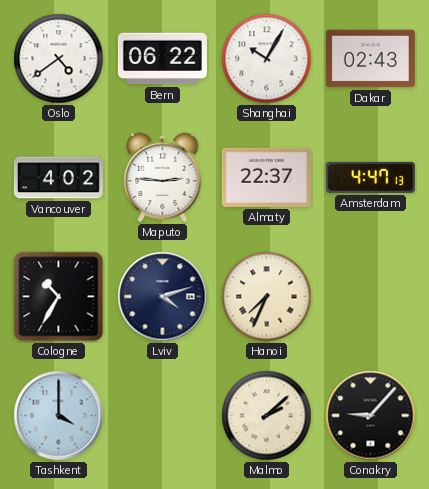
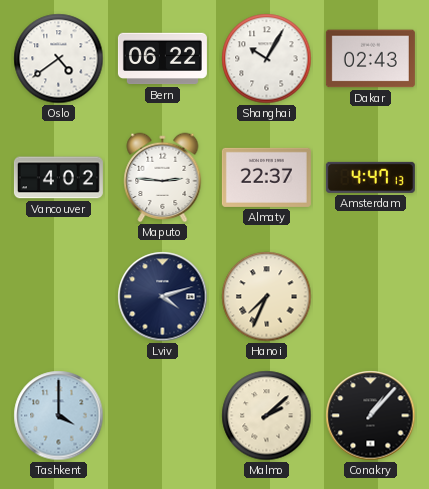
Cologne: 10:35 -> none (59, 297)
Conakry: 9:07 -> 1:07 (371, 416)
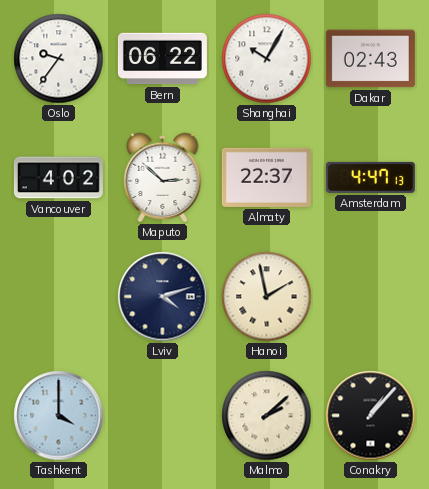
Oslo: 4:39 -> 9:36 (59, 59)
Maputo: 2:46 -> 2:52 (163, 178)
Hanoi: 7:34 -> 1:58 (267, 297)
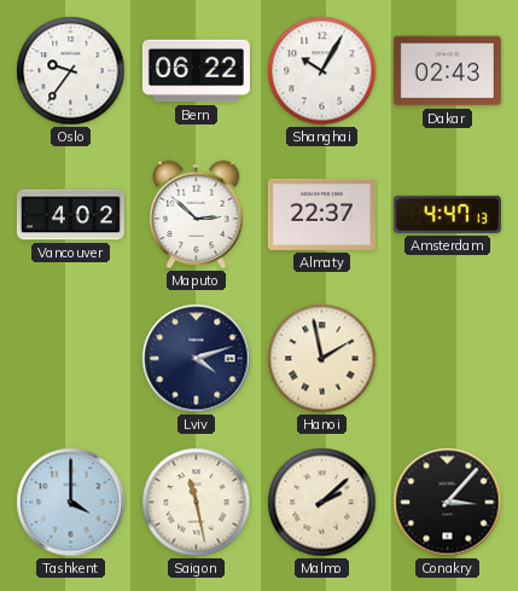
Saigon: none -> 11:28 (197, 503)
Conakry: 1:07 -> 3:07 (448, 503)
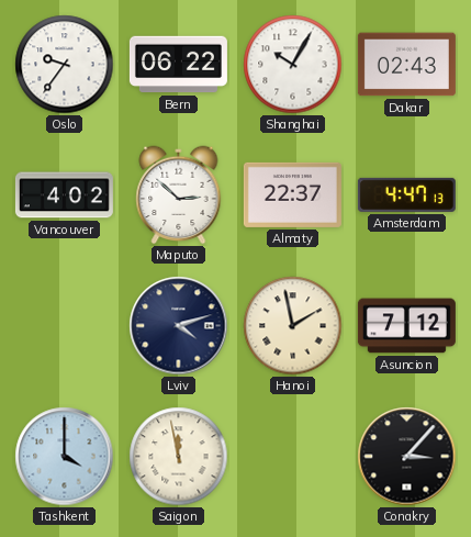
Asuncion: none -> 7:12 (406, 326)
Saigon: 11:28 -> 11:58 (179, 457)
Malmo: 2:08 -> none (322, 503)
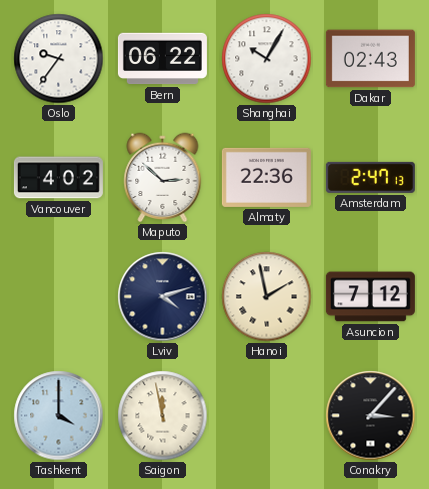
Almaty: 22:37 -> 22:36 (266, 177)
Amsterdam: 4:47 -> 2:47 (370, 177)
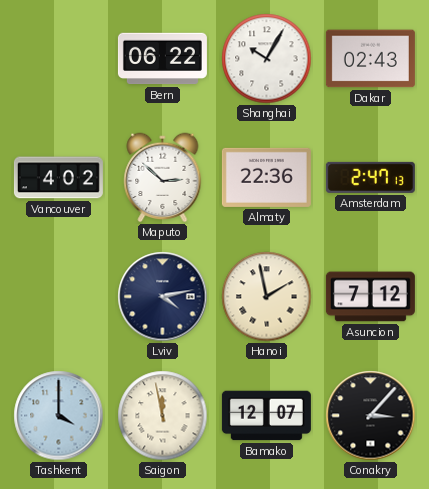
Oslo: 9:36 -> none (59, 59)
Lviv: 4:12 -> 4:13 (163, 297)
Bamako: none -> 12:07 (266, 416)
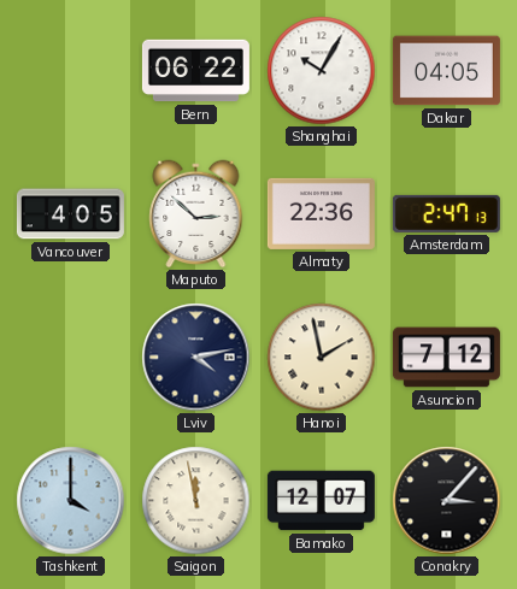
Dakar: 02:43 -> 04:05 (446, 71)
Vancouver: 4:02 -> 4:05 (70, 214)
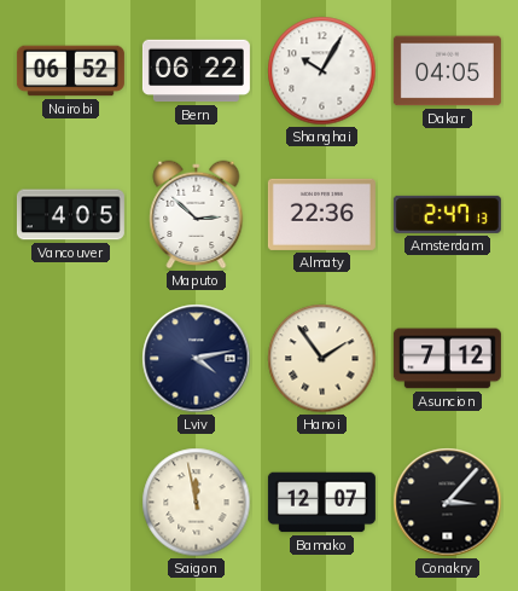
Nairobi: none -> 06:52 (70, 71)
Hanoi: 1:58 -> 1:54 (322, 359)
Tashkent: 4:00 -> none (71, 501)
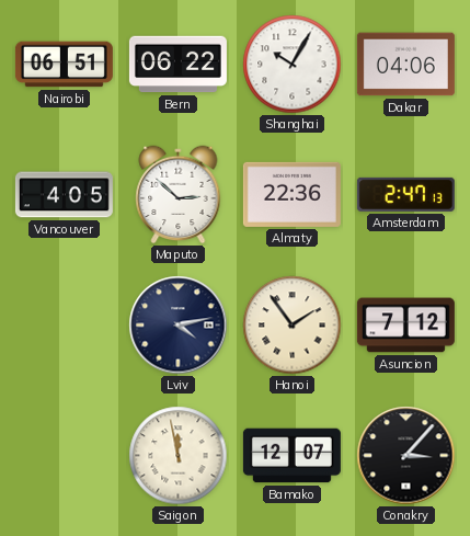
Nairobi: 06:52 -> 06:51 (64, 65)
Dakar: 04:05 -> 04:06 (405, 65)
